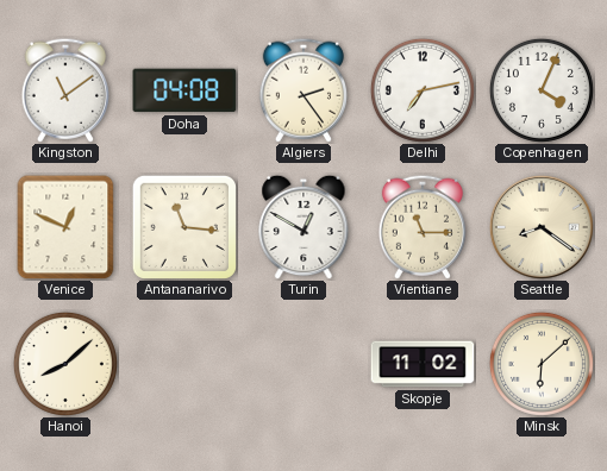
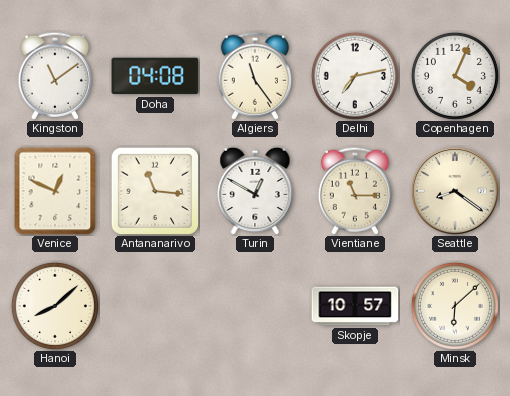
Algiers: 2:24 -> 11:24 (254, 76)
Skopje: 11:02 -> 10:57 (355, 306)
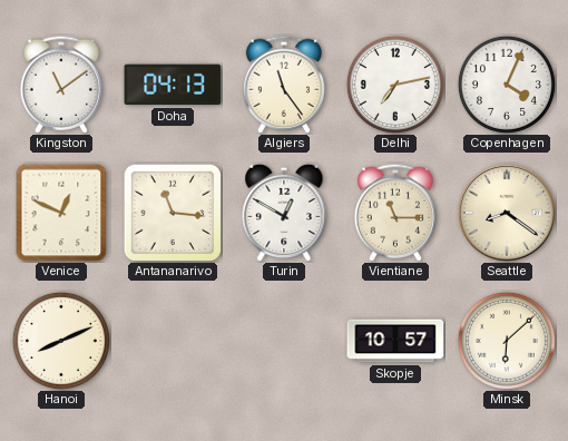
Doha: 04:08 -> 04:13 (173, 85)
Hanoi: 8:08 -> 8:11 (61, 341)
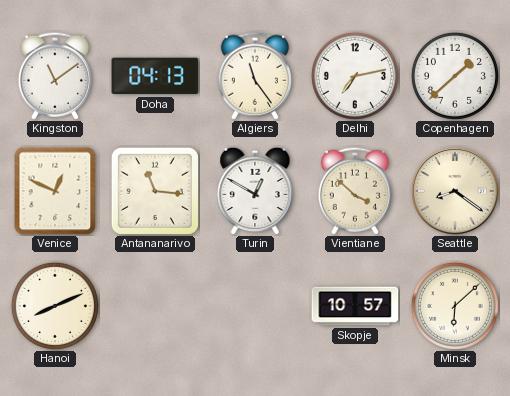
Copenhagen: 4:04 -> 1:38 (455, 76)
Vientiane: 11:15 -> 3:52 (354, 191)
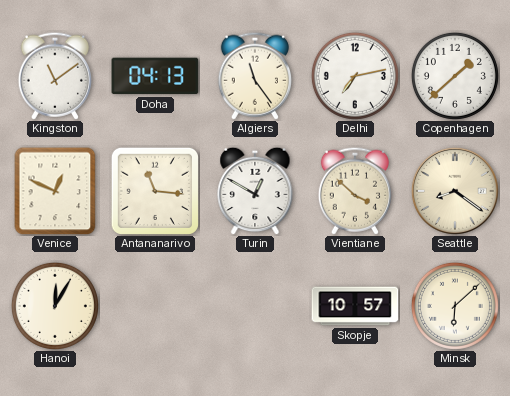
Hanoi: 8:11 -> 12:05 (55, 306)
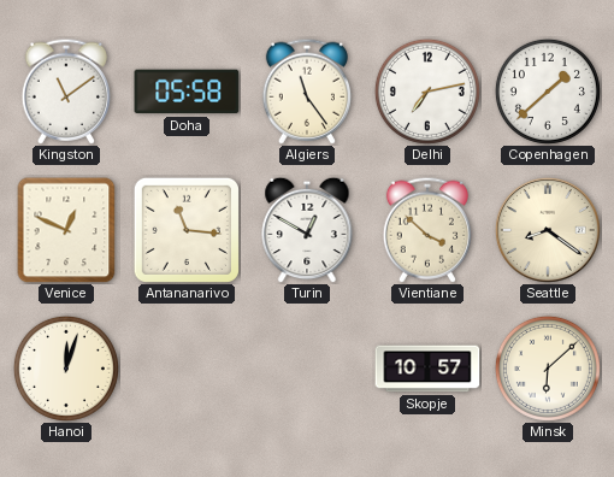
Doha: 04:13 -> 05:58 (187, 92)
Hanoi: 12:05 -> 12:03 (66, 369)
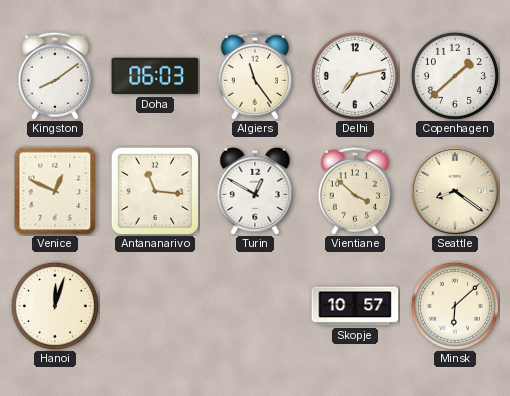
Kingston: 11:09 -> 8:09 (54, 76)
Doha: 05:58 -> 06:03 (155, 76)
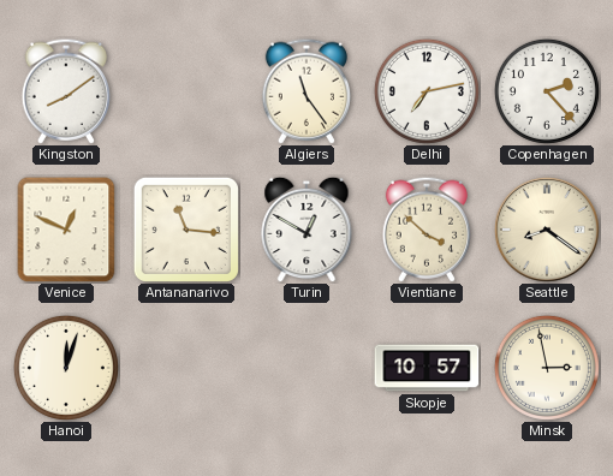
Doha: 06:03 -> none (155, 76)
Copenhagen: 1:38 -> 2:23 (547, 91)
Minsk: 6:08 -> 2:58 (547, 368)
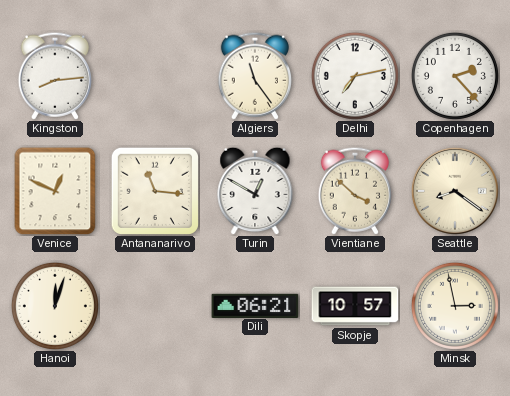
Kingston: 8:09 -> 8:14 (54, 76)
Dili: none -> 06:21 (255, 305)
